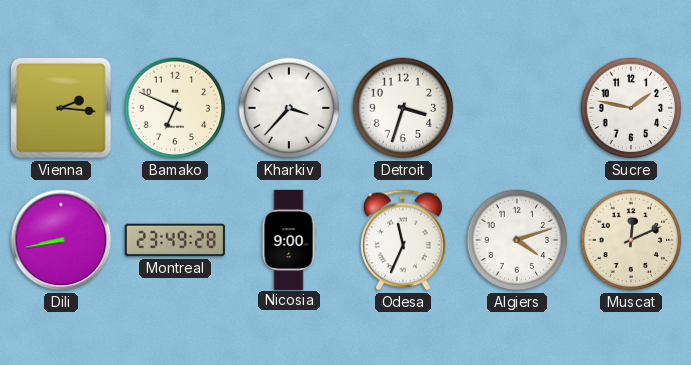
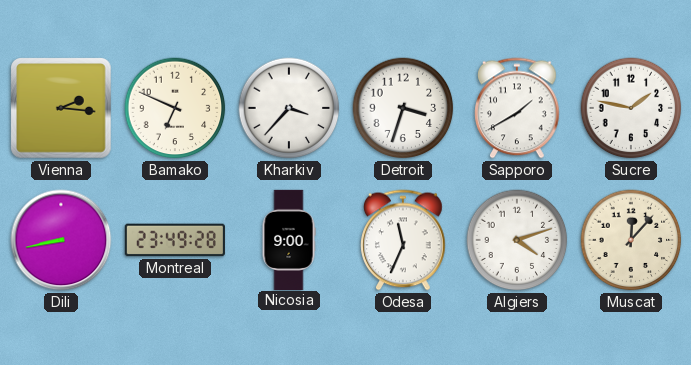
Sapporo: none -> 1:40 (517, 108)
Muscat: 12:11 -> 12:07 (631, 240)
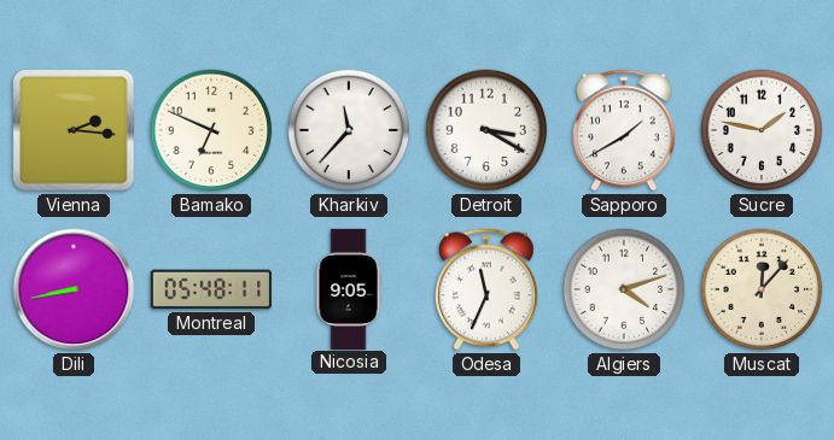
Kharkiv: 3:37 -> 11:37 (349, 130)
Detroit: 3:33 -> 3:20 (486, 130)
Montreal: 23:49 -> 05:48 (211, 289)
Nicosia: 9:00 -> 9:05 (349, 288)
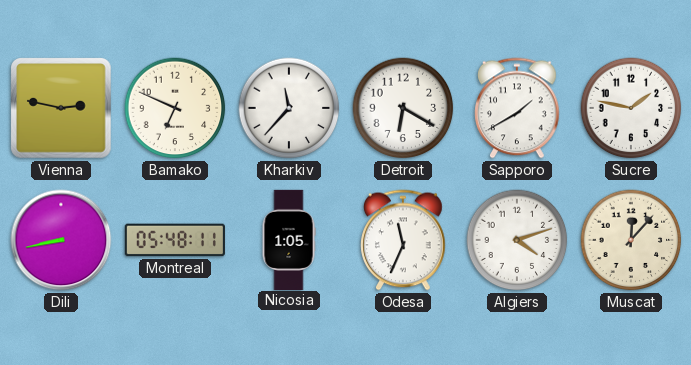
Vienna: 2:16 -> 2:47 (62, 109)
Detroit: 3:20 -> 6:20 (403, 108)
Nicosia: 9:05 -> 1:05 (289, 239)
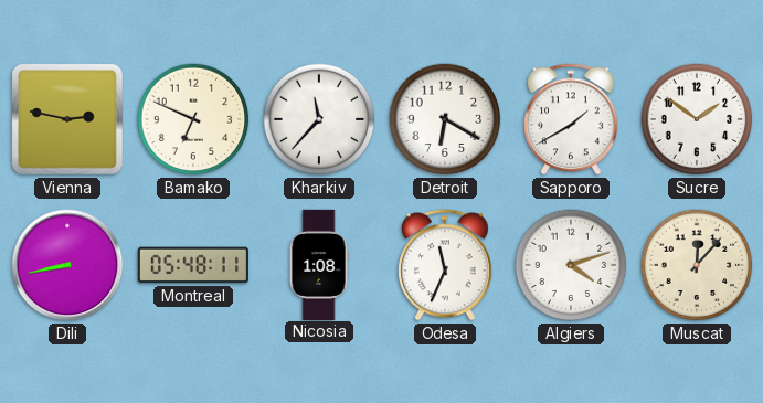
Sucre: 1:47 -> 1:51 (697, 119)
Nicosia: 1:05 -> 1:08 (319, 264)
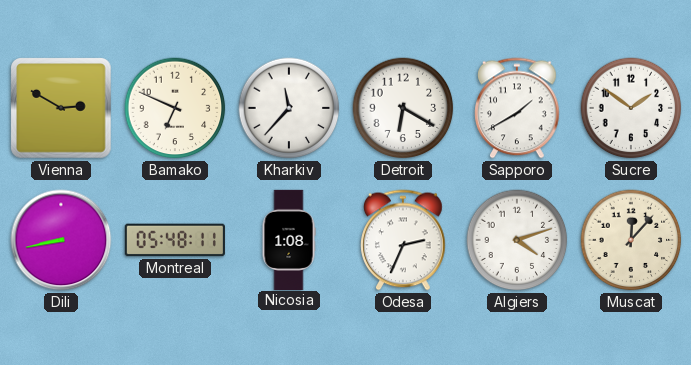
Vienna: 2:47 -> 2:50 (62, 109)
Odesa: 11:34 -> 2:34 (403, 240)
